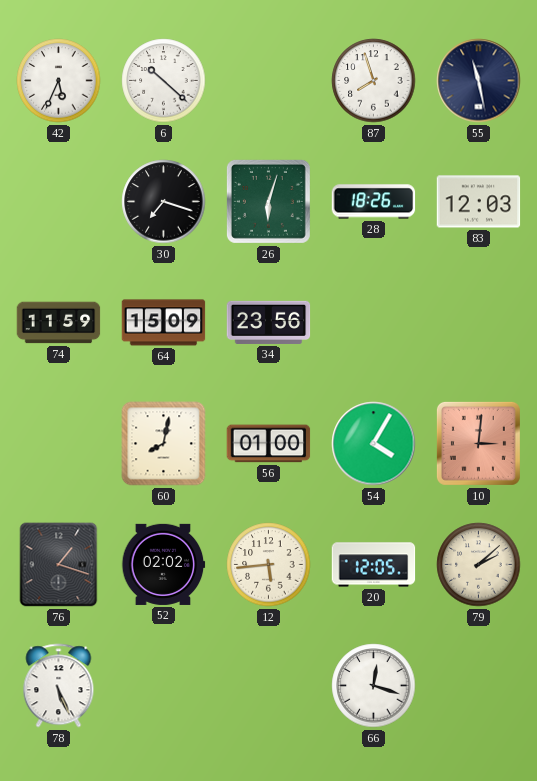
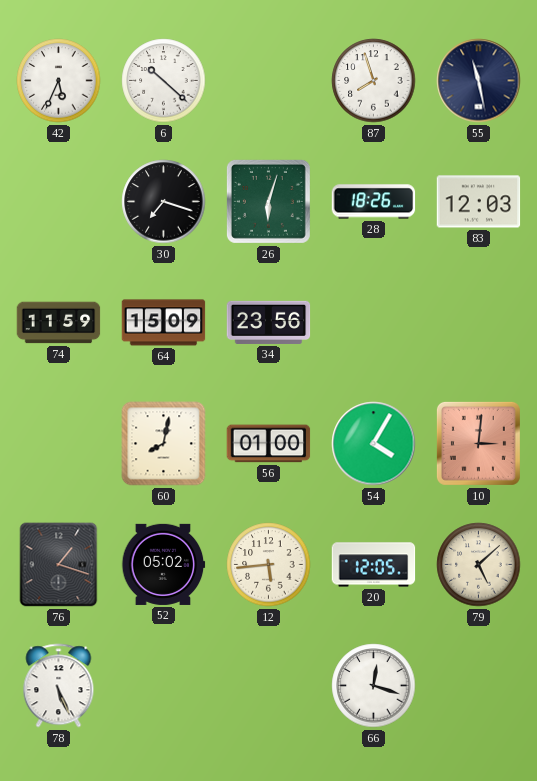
52: 02:02 -> 05:02 (164, 564)
79: 2:08 -> 5:08 (479, 565)
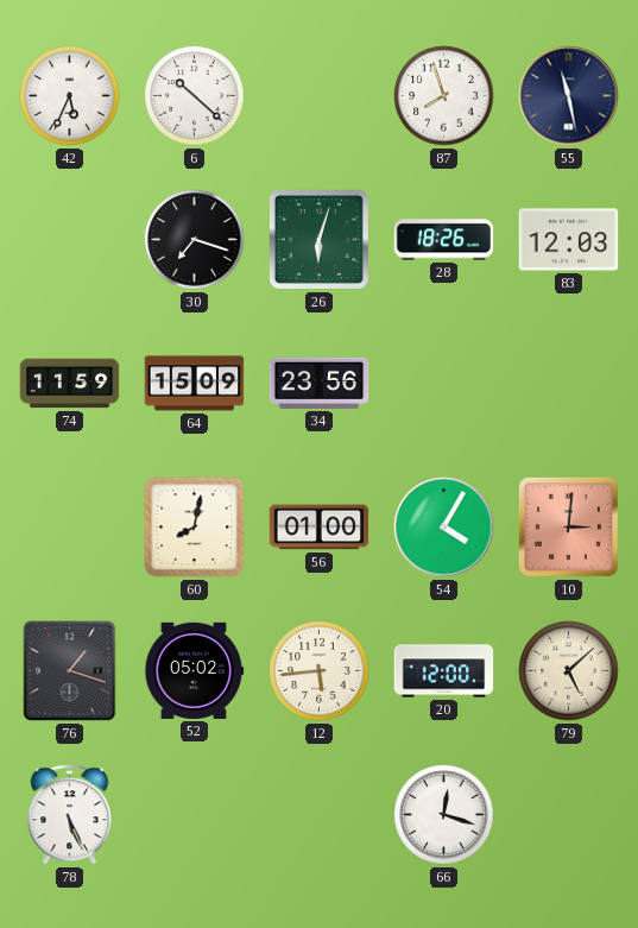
20: 12:05 -> 12:00 (444, 671)
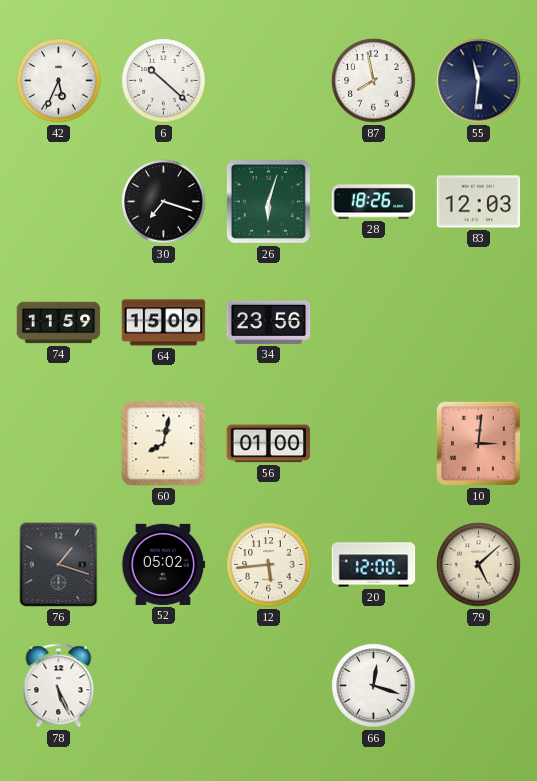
87: 7:57 -> 7:58 (374, 81)
55: 11:28 -> 11:31 (479, 81)
54: 4:05 -> none (444, 528)
